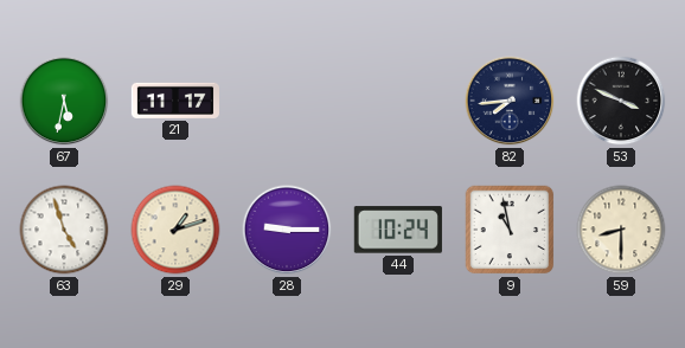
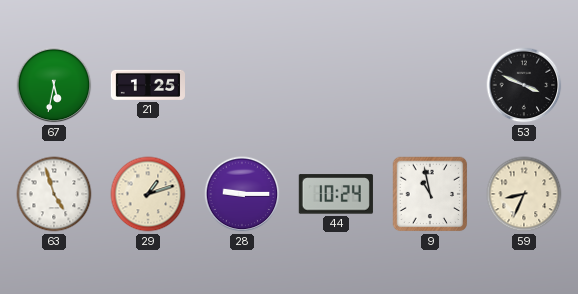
21: 11:17 -> 1:25 (147, 85)
82: 7:44 -> none (510, 101)
59: 8:30 -> 8:34 (524, 194)
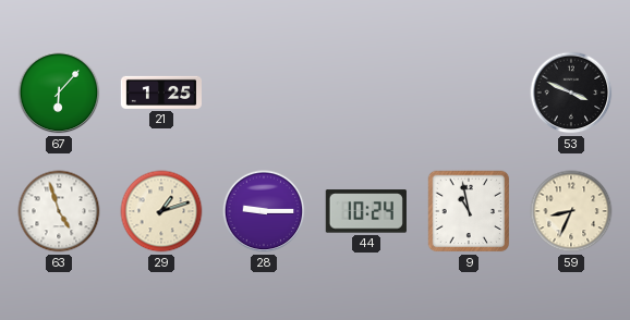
67: 5:32 -> 6:07 (59, 93)
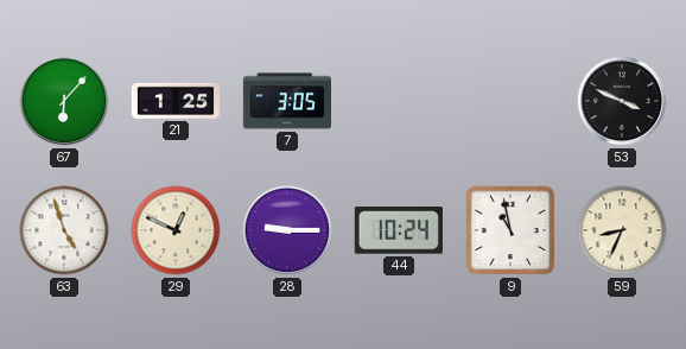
7: none -> 3:05 (286, 101)
29: 1:12 -> 12:49 (176, 230)
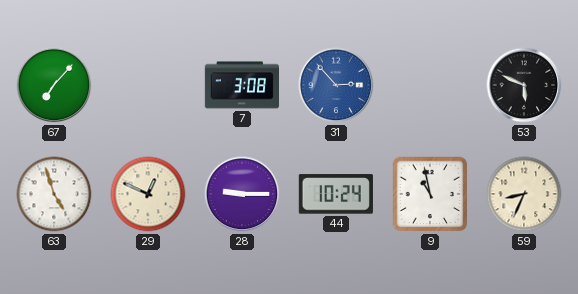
67: 6:07 -> 7:07 (54, 85)
21: 1:25 -> none (174, 101)
7: 3:05 -> 3:08 (241, 85)
31: none -> 2:53 (336, 85)
53: 3:49 -> 5:49 (524, 85)
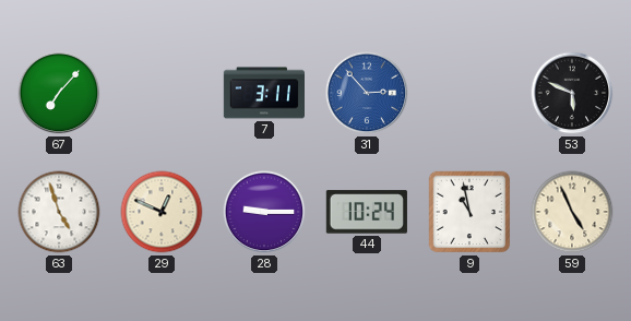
7: 3:08 -> 3:11 (263, 93)
59: 8:34 -> 4:56 (572, 212)
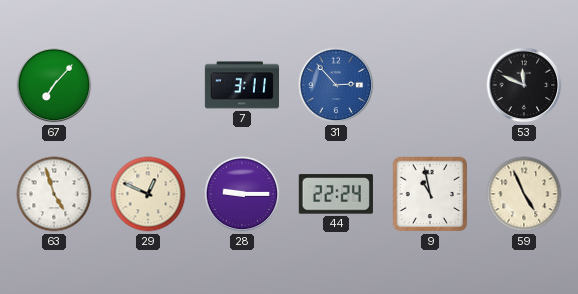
53: 5:49 -> 11:49 (524, 85)
44: 10:24 -> 22:24 (336, 194)
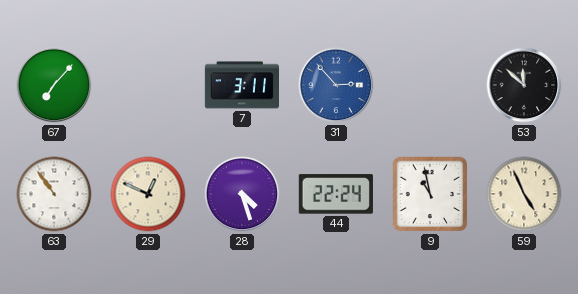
53: 11:49 -> 11:52 (524, 85)
63: 4:57 -> 10:54 (54, 194)
28: 9:15 -> 4:27 (242, 194)
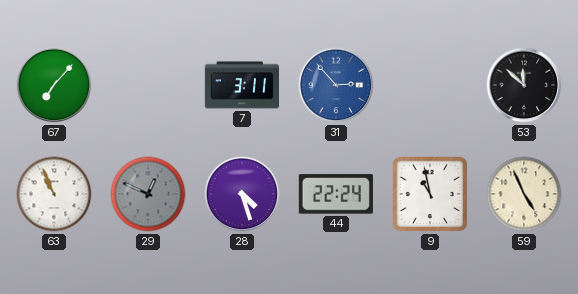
63: 10:54 -> 10:56 (54, 194)
29 dial: cream -> grey (148, 194)
